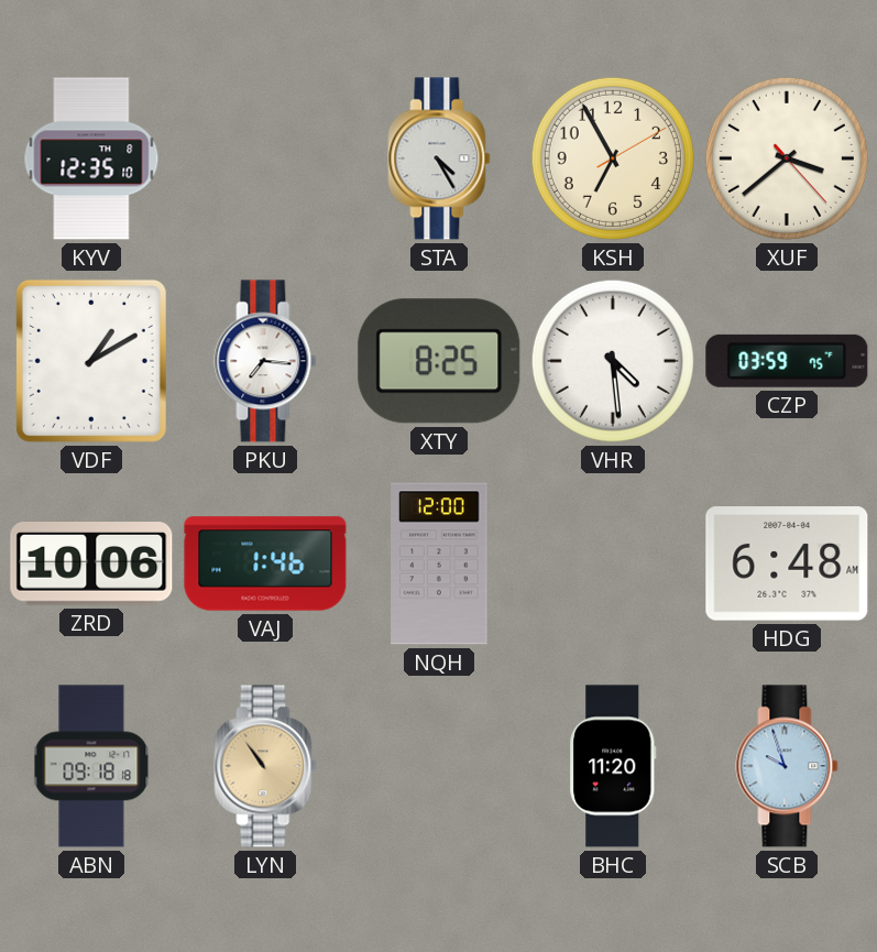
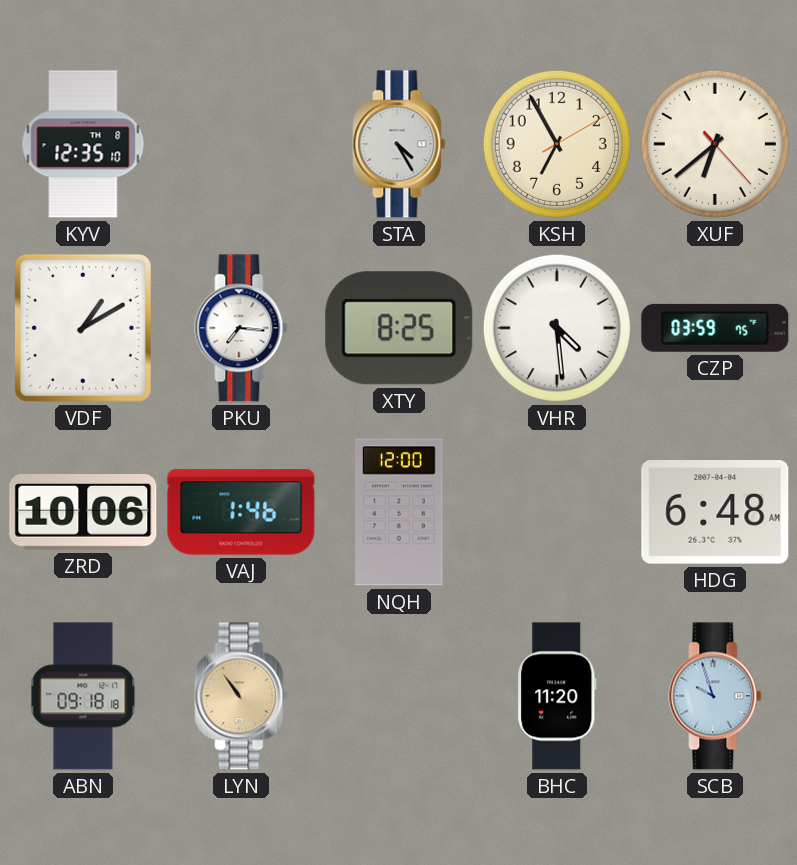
XUF: 3:38 -> 6:38 (715, 144)
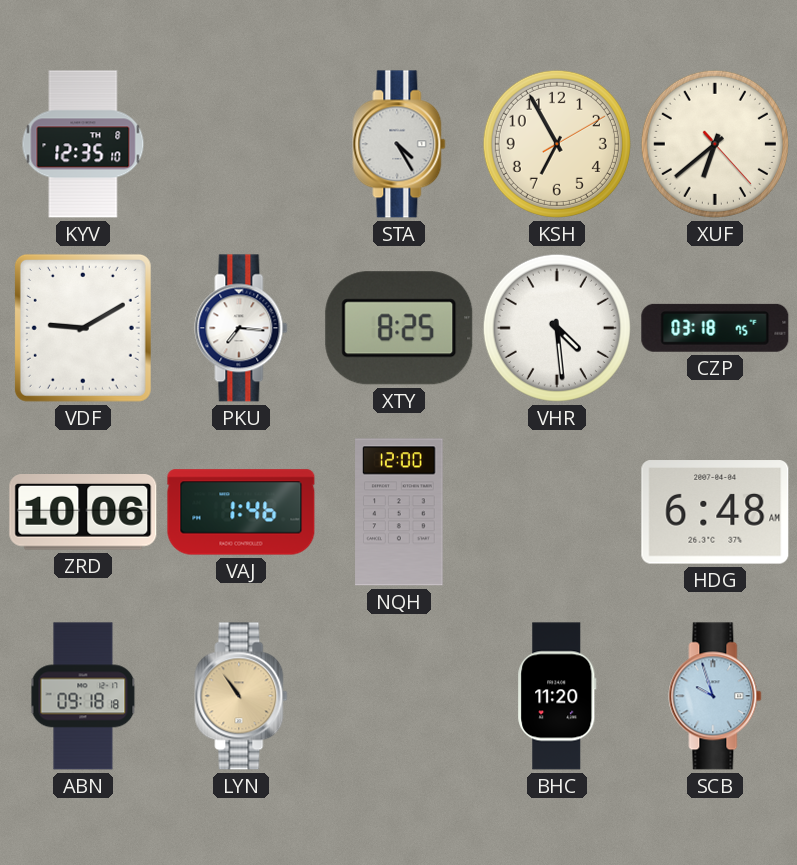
VDF: 1:10 -> 9:10 (83, 328)
CZP: 03:59 -> 03:18 (715, 328)
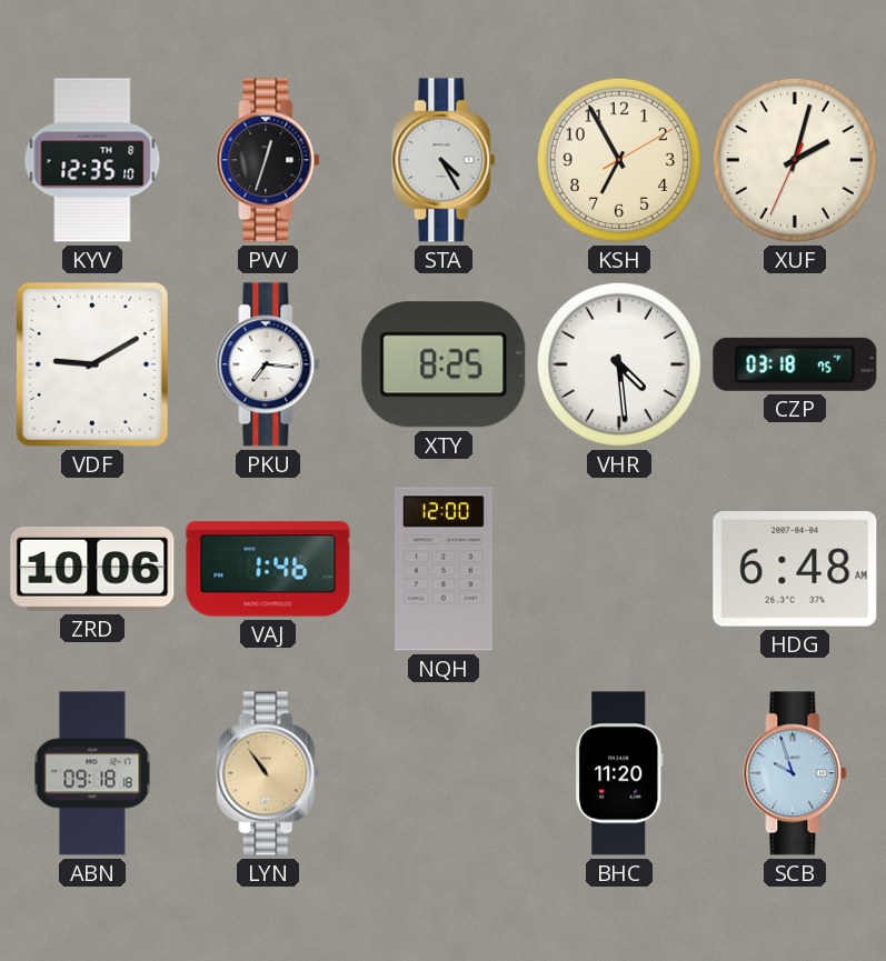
PVV: none -> 12:33 (268, 160)
XUF: 6:38 -> 2:02 (795, 160)
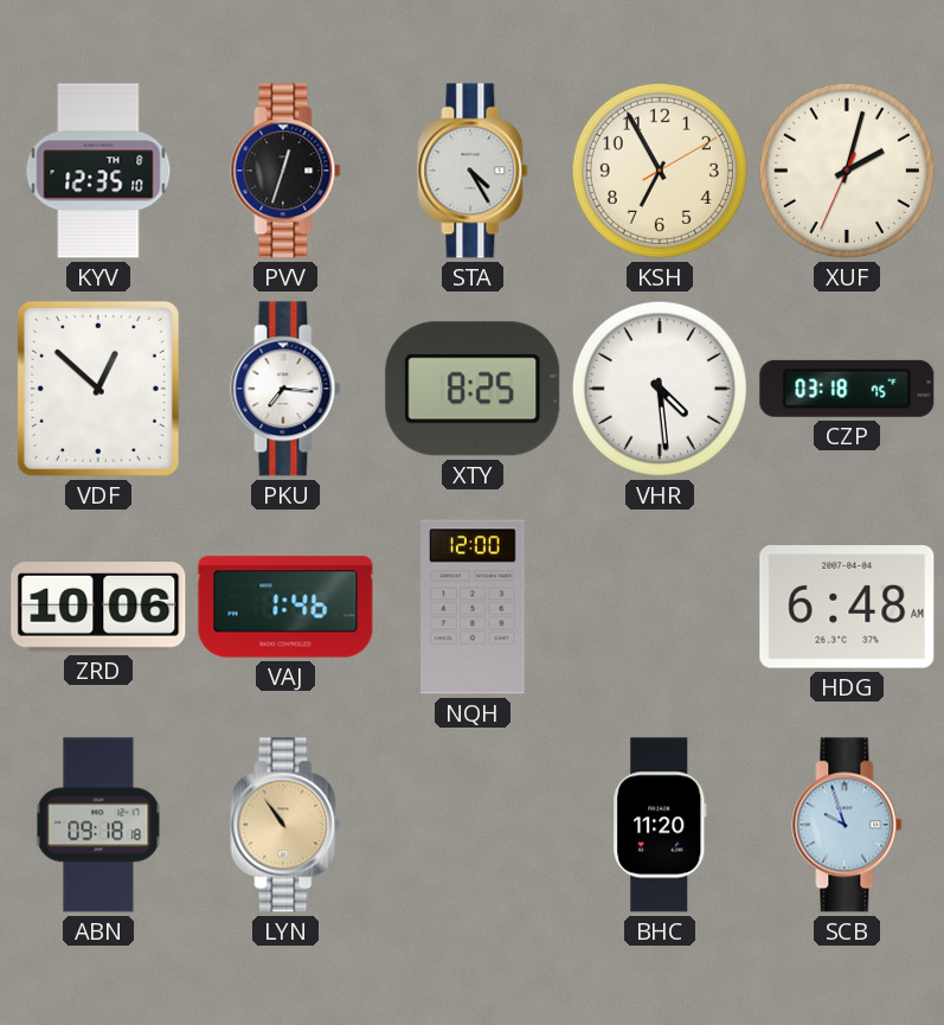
VDF: 9:10 -> 12:52 (98, 389)
